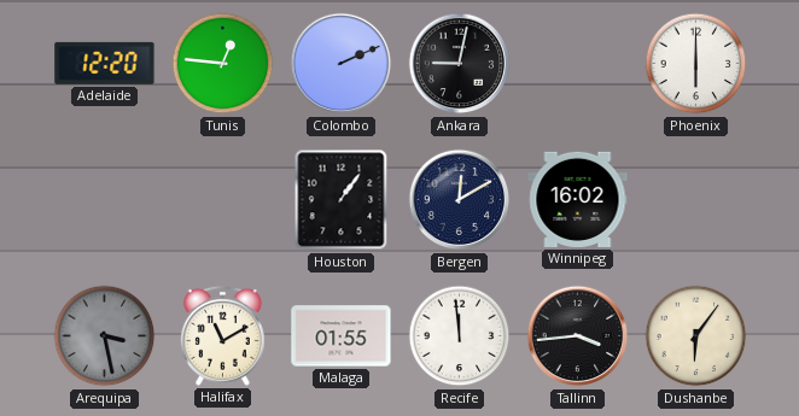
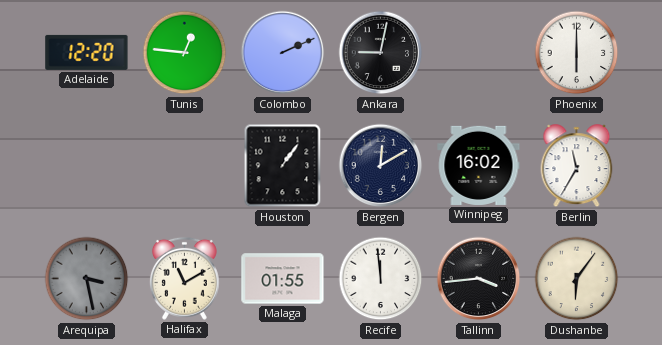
Berlin: none -> 11:35 (577, 166)
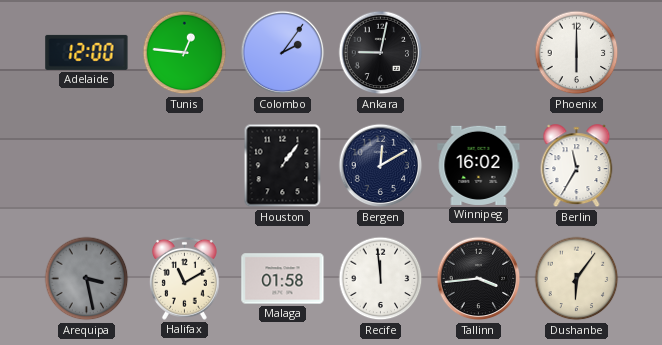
Adelaide: 12:20 -> 12:00 (87, 52)
Colombo: 2:11 -> 2:06 (283, 53)
Malaga: 01:55 -> 01:58 (283, 279)
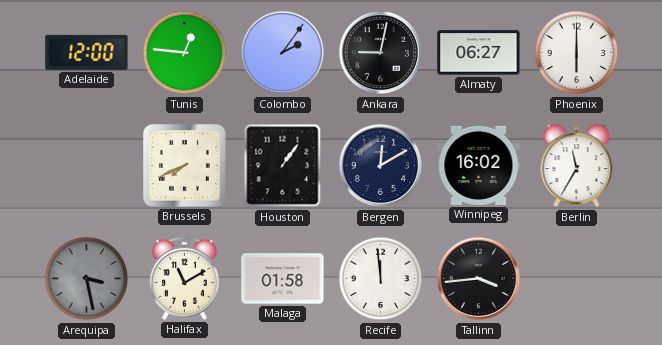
Almaty: none -> 06:27 (479, 53)
Brussels: none -> 7:41 (185, 166)
Dushanbe: 6:06 -> none (577, 279)
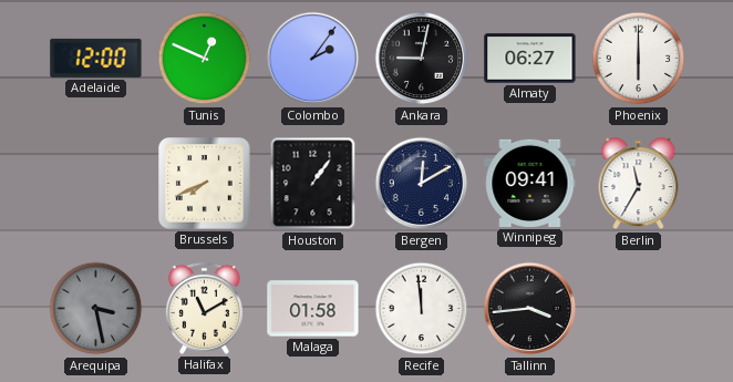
Tunis: 12:46 -> 12:49 (205, 59)
Winnipeg: 16:02 -> 09:41 (530, 183)
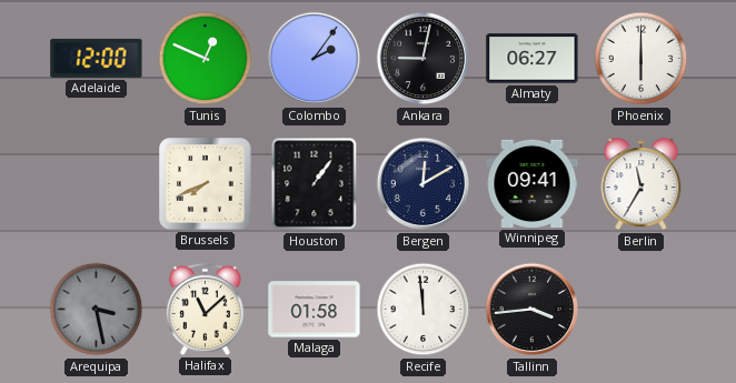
Halifax: 11:10 -> 11:08 (205, 309)
